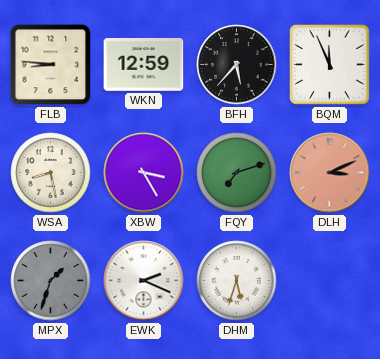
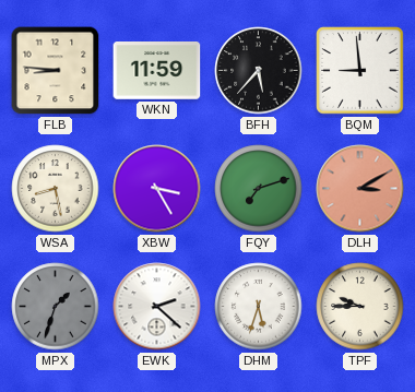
WKN: 12:59 -> 11:59 (157, 71)
BQM: 11:56 -> 8:59 (360, 71)
DLH: 3:11 -> 3:10 (360, 189)
EWK: 2:19 -> 2:22 (157, 307)
TPF: none -> 9:45 (360, 307)
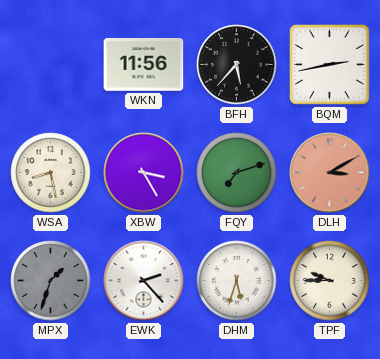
FLB: 8:46 -> none (56, 71)
WKN: 11:59 -> 11:56 (144, 65)
BQM: 8:59 -> 2:43 (330, 65)
EWK: 2:22 -> 2:23 (144, 281)
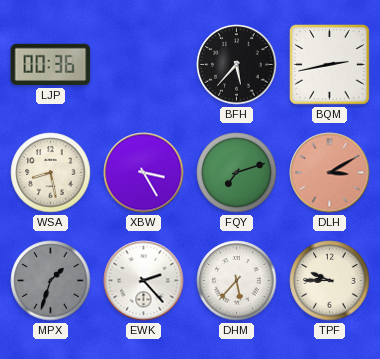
LJP: none -> 00:36 (51, 65)
WKN: 11:56 -> none (144, 65)
DHM: 5:33 -> 5:37 (237, 281)
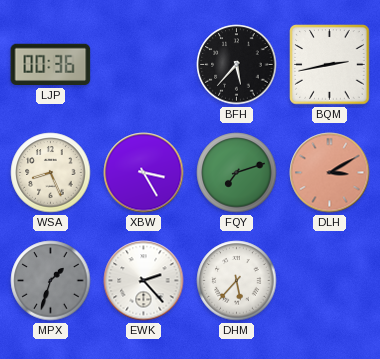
WSA: 8:28 -> 8:26 (51, 173)
TPF: 9:45 -> none (330, 281)
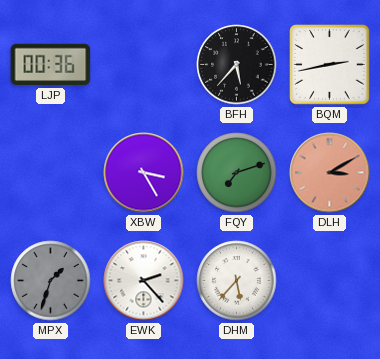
WSA: 8:26 -> none (51, 173)
